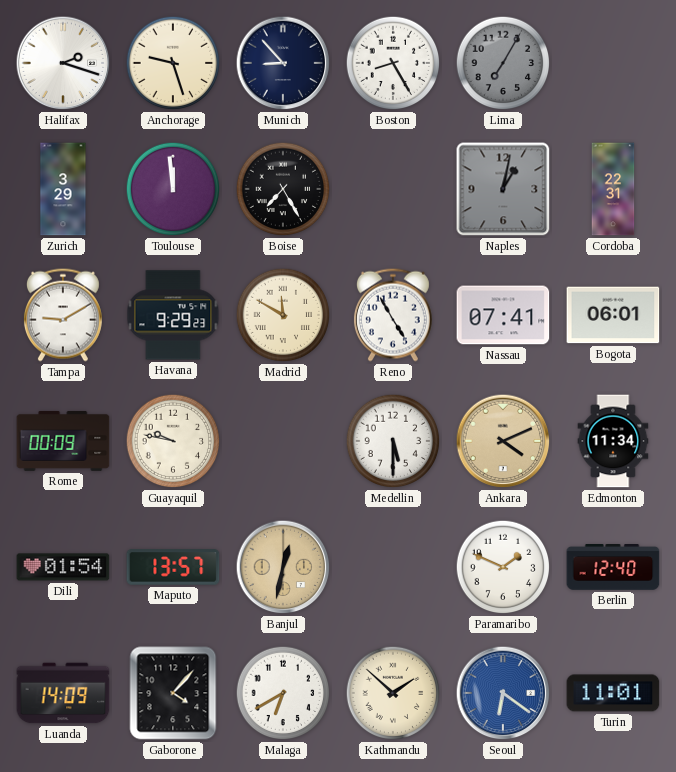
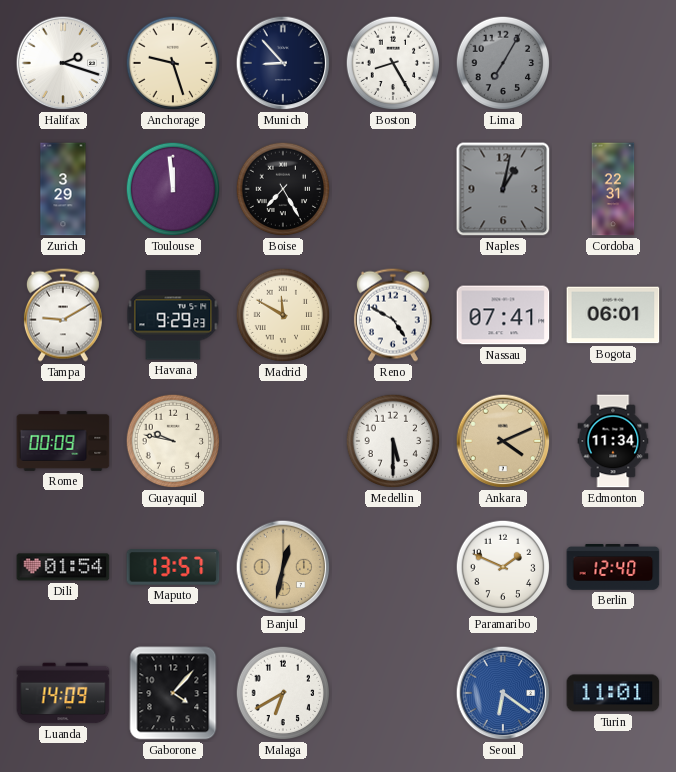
Reno: 4:55 -> 4:50 (393, 315)
Kathmandu: 1:52 -> none (393, 693)
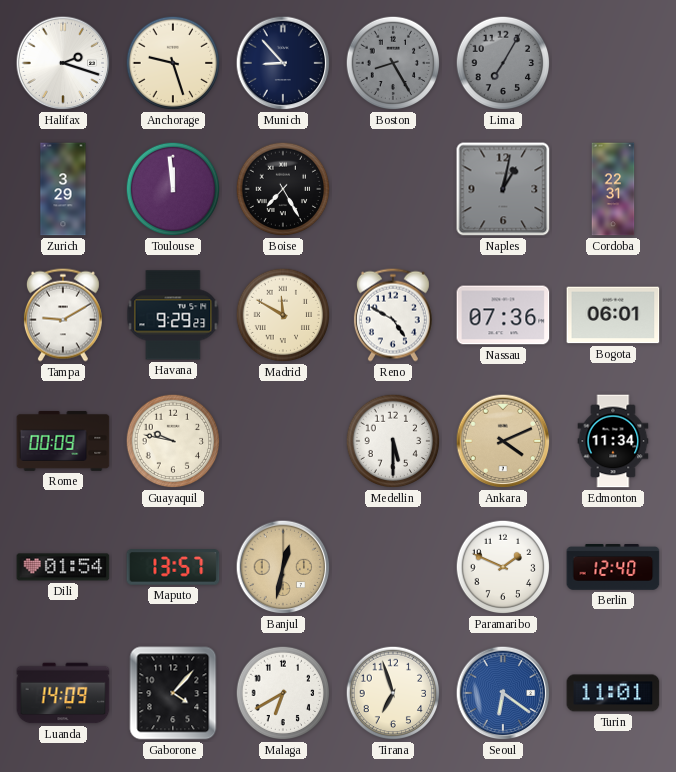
Boston dial: white -> grey (393, 63)
Nassau: 07:41 -> 07:36 (503, 315)
Tirana: none -> 6:57 (393, 693)
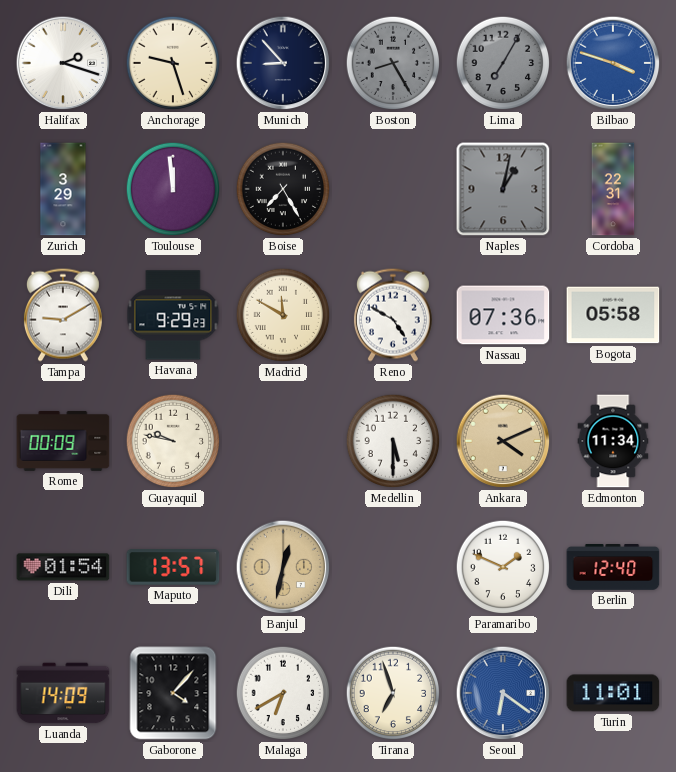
Bilbao: none -> 3:48 (613, 63)
Bogota: 06:01 -> 05:58 (613, 315)
